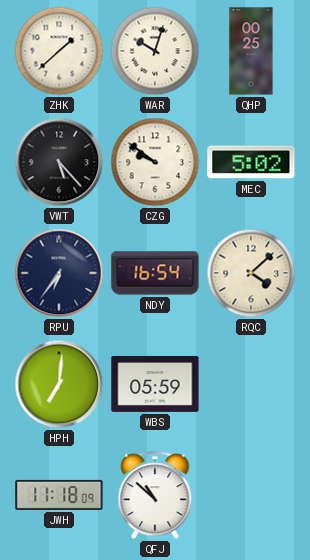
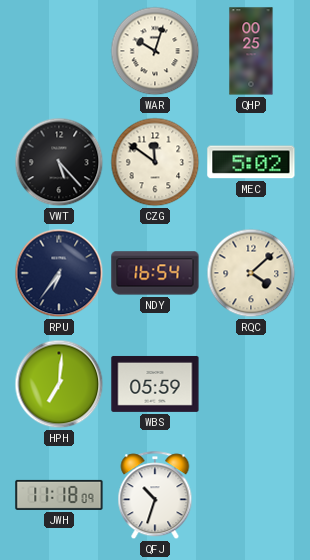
ZHK: 1:38 -> none (59, 51)
CZG: 9:51 -> 11:51 (155, 162)
QFJ: 10:52 -> 10:33 (155, 496)
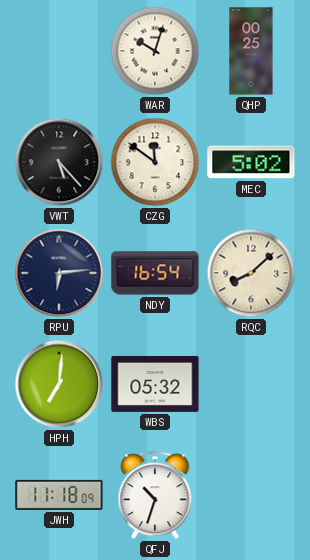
RPU: 6:36 -> 6:14 (59, 273)
RQC: 4:08 -> 8:08 (251, 273)
WBS: 05:59 -> 05:32 (155, 384)
